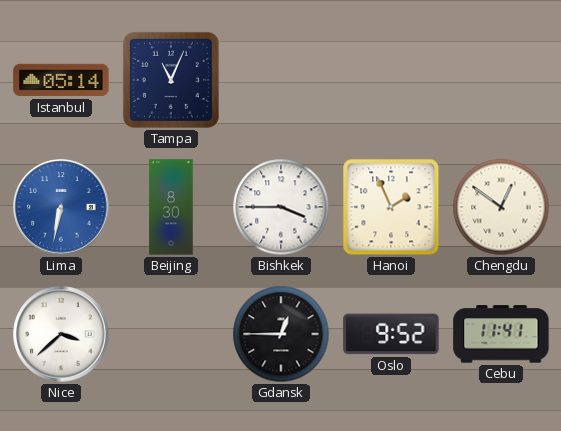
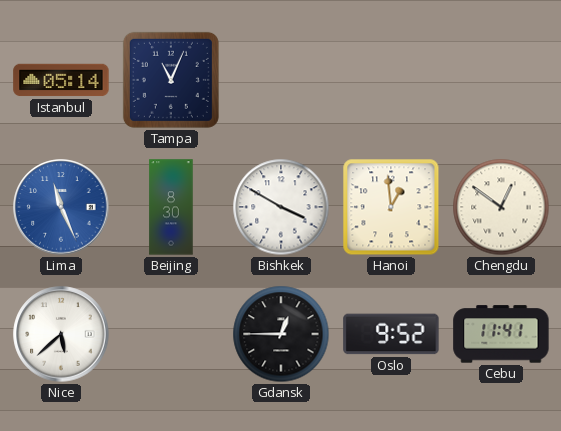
Lima: 6:32 -> 11:26 (61, 207)
Bishkek: 3:45 -> 3:50 (281, 207)
Hanoi: 1:56 -> 12:59 (391, 207)
Nice: 3:38 -> 5:38 (61, 334)
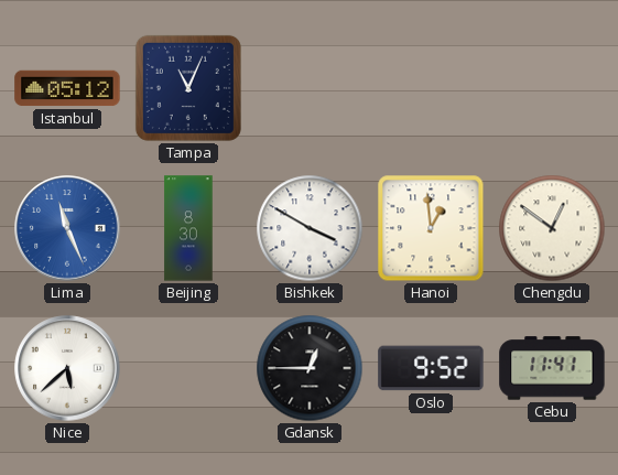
Istanbul: 05:14 -> 05:12 (67, 88)
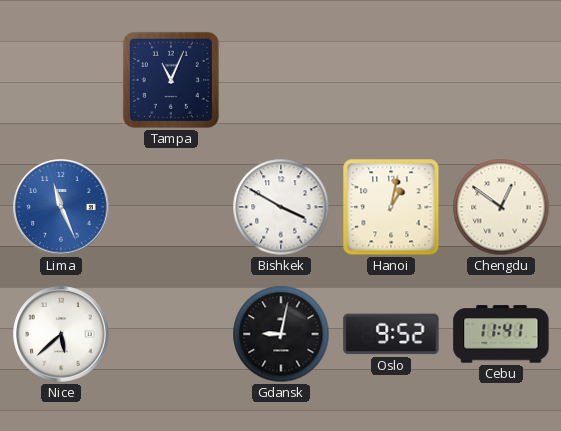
Istanbul: 05:12 -> none (67, 88)
Beijing: 8:30 -> none (188, 228)
Hanoi: 12:59 -> 1:02 (391, 207)
Gdansk: 12:45 -> 9:02 (281, 334)
